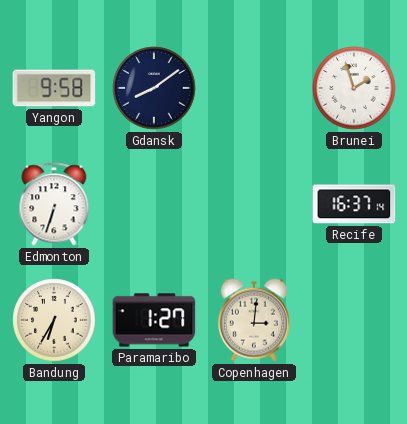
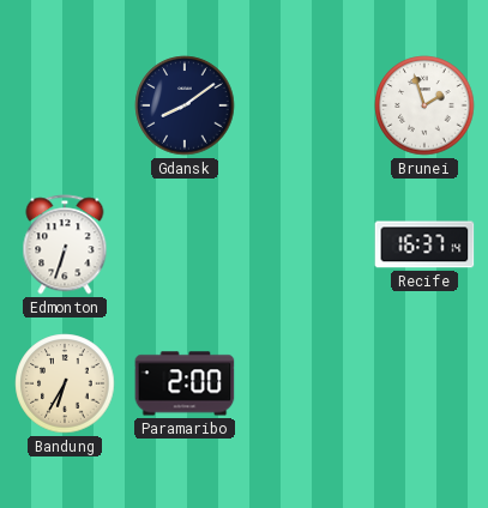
Yangon: 9:58 -> none (54, 88)
Paramaribo: 1:27 -> 2:00 (185, 383)
Copenhagen: 3:01 -> none (254, 320)
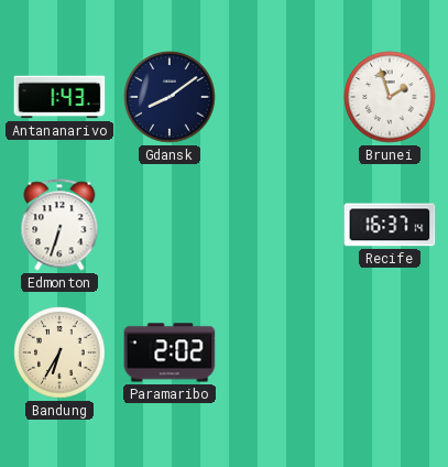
Antananarivo: none -> 1:43 (59, 97)
Paramaribo: 2:00 -> 2:02 (170, 352)
